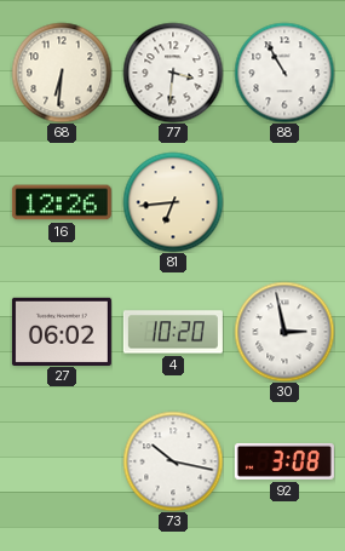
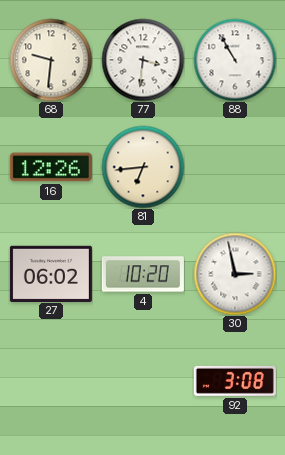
68: 6:31 -> 9:31 (51, 60)
73: 10:17 -> none (173, 461)
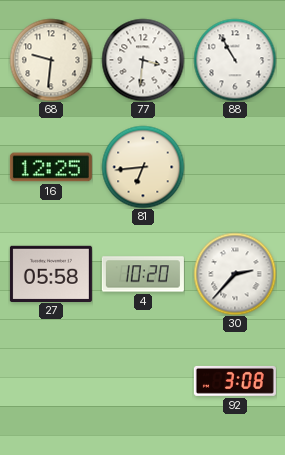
16: 12:26 -> 12:25 (51, 167)
27: 06:02 -> 05:58 (51, 273)
30: 2:58 -> 2:37 (235, 274)
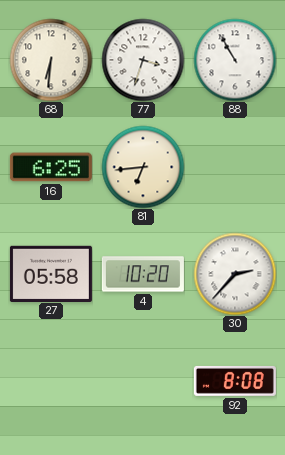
68: 9:31 -> 6:31 (51, 60)
77: 3:31 -> 3:33 (143, 60)
16: 12:25 -> 6:25 (51, 167)
92: 3:08 -> 8:08 (235, 381)
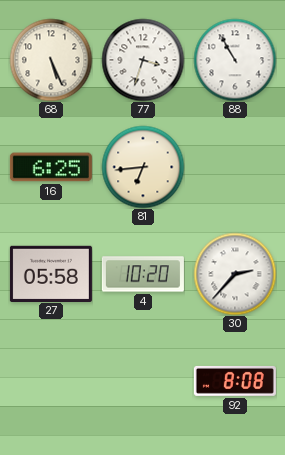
68: 6:31 -> 5:26 (51, 60)
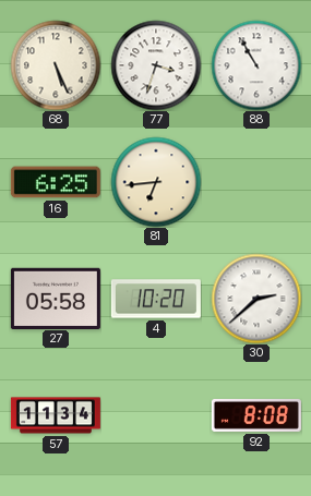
30: 2:37 -> 2:38 (256, 299)
57: none -> 11:34 (56, 415)
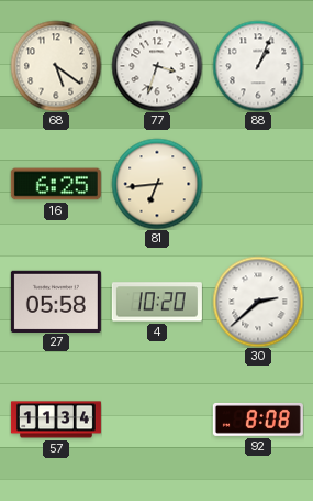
68: 5:26 -> 5:21 (56, 66)
88: 10:55 -> 1:04 (258, 66)
